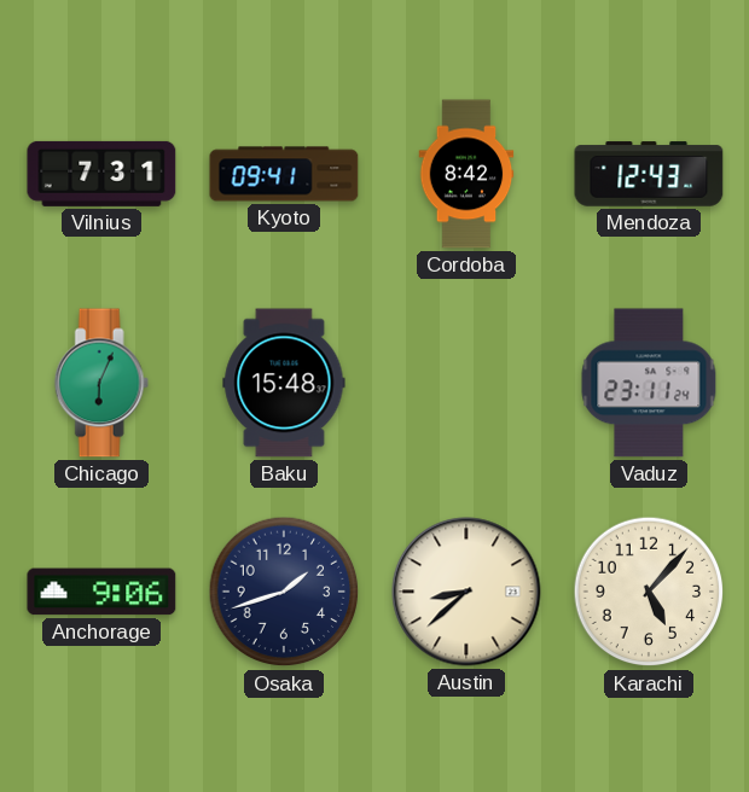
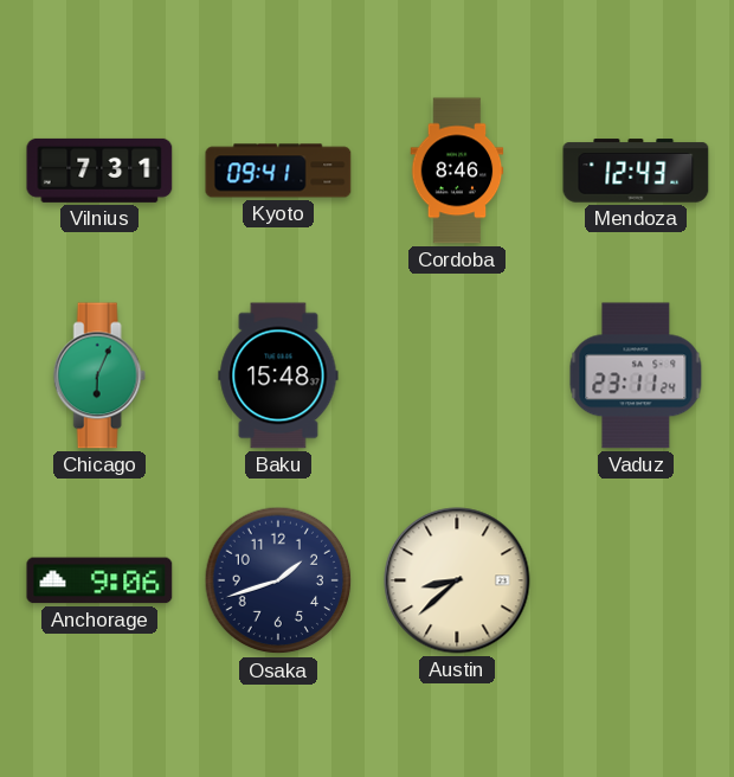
Cordoba: 8:42 -> 8:46 (457, 171)
Karachi: 5:07 -> none (649, 592)
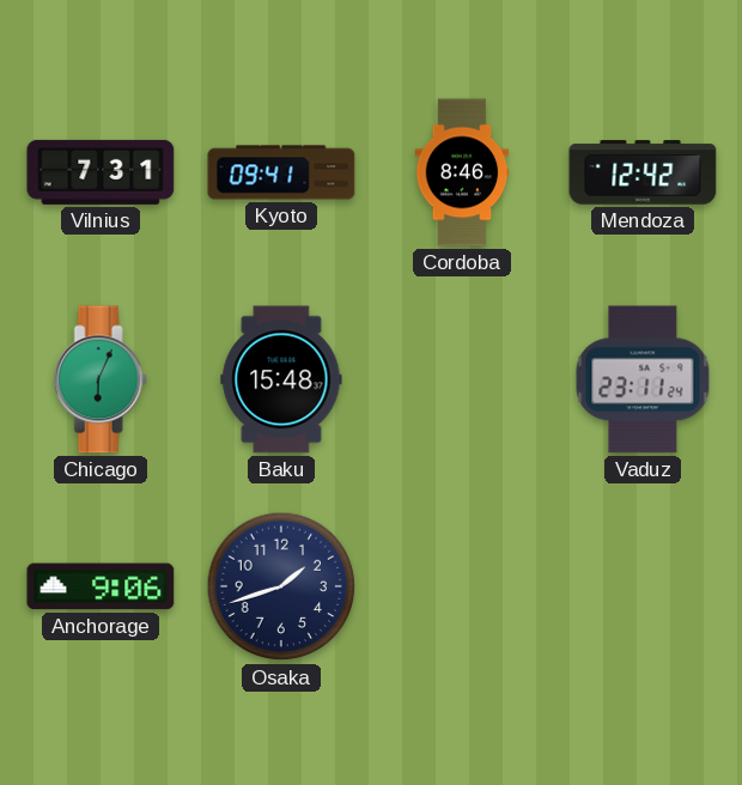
Mendoza: 12:43 -> 12:42 (643, 172)
Austin: 8:38 -> none (457, 580)
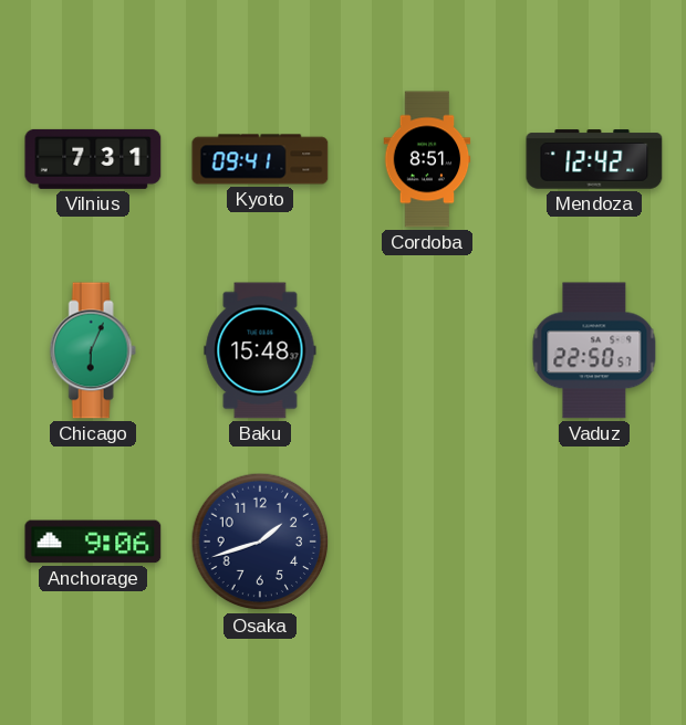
Cordoba: 8:46 -> 8:51 (427, 159)
Vaduz: 23:11 -> 22:50 (594, 350)
